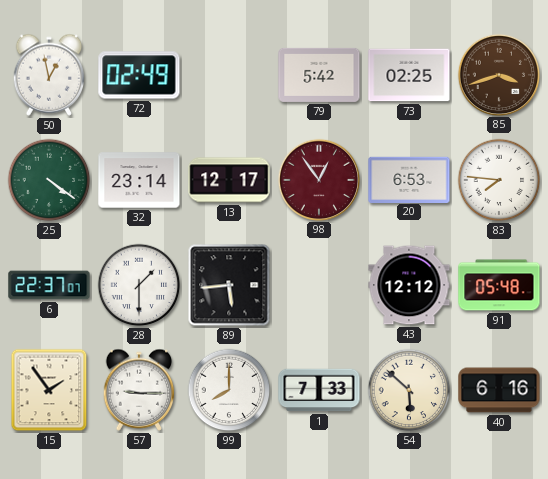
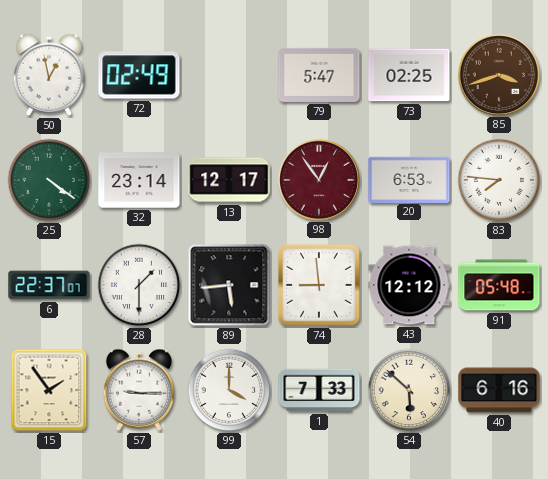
79: 5:42 -> 5:47 (319, 75)
74: none -> 8:59 (319, 285)
99: 8:00 -> 4:00 (229, 390)
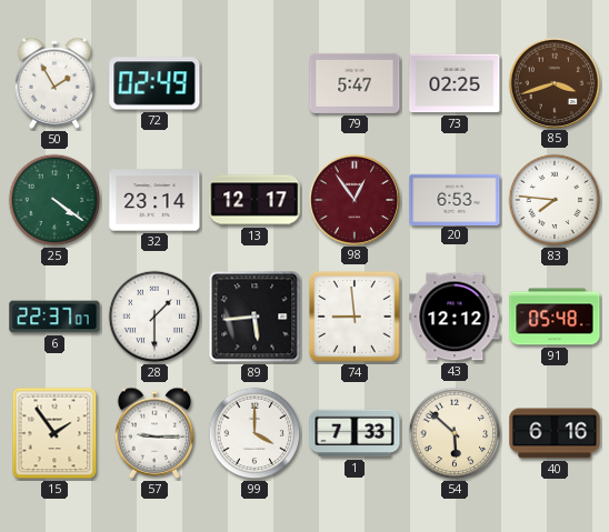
50: 12:58 -> 1:55 (54, 83)
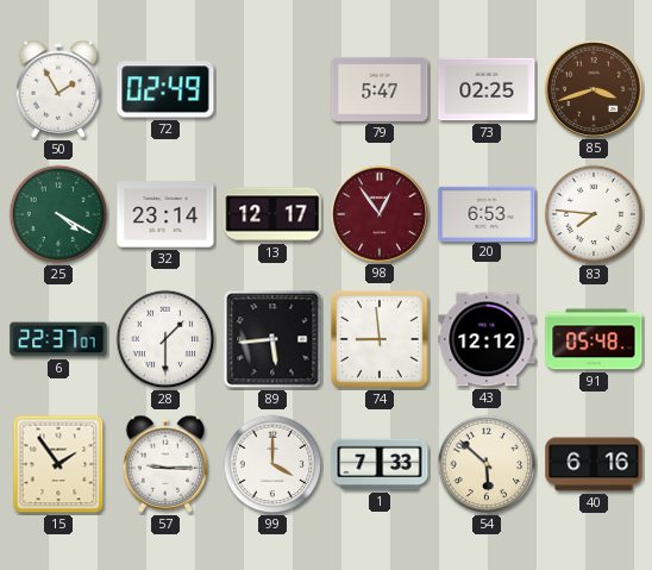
25: 4:21 -> 4:20 (58, 214)
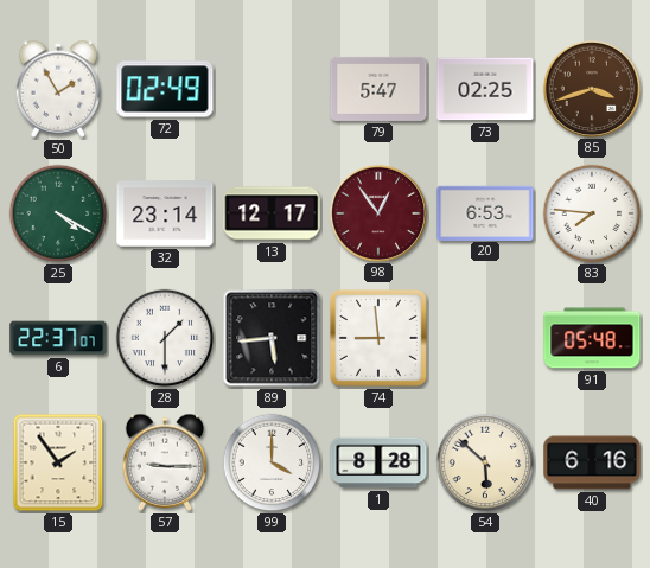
43: 12:12 -> none (487, 339)
1: 7:33 -> 8:28 (378, 462)
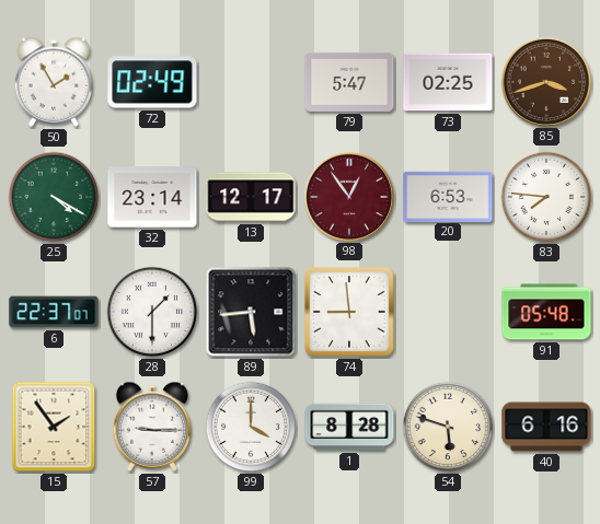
54: 5:52 -> 5:48 (448, 427)
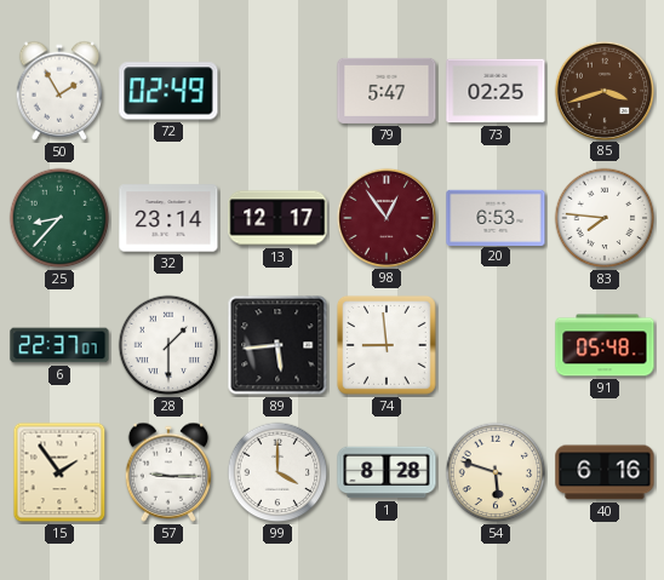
25: 4:20 -> 8:37 (59, 218)
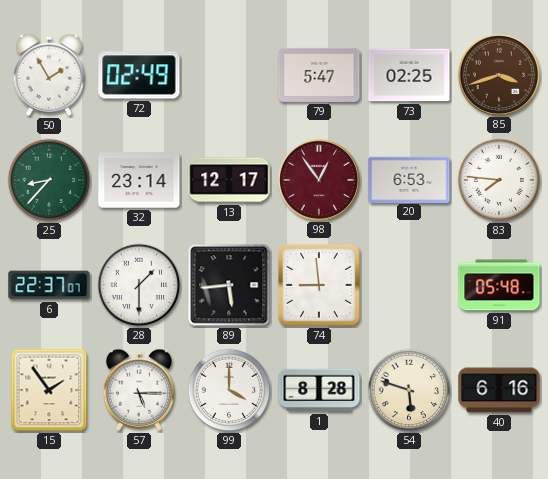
57: 9:15 -> 5:15 (139, 390)
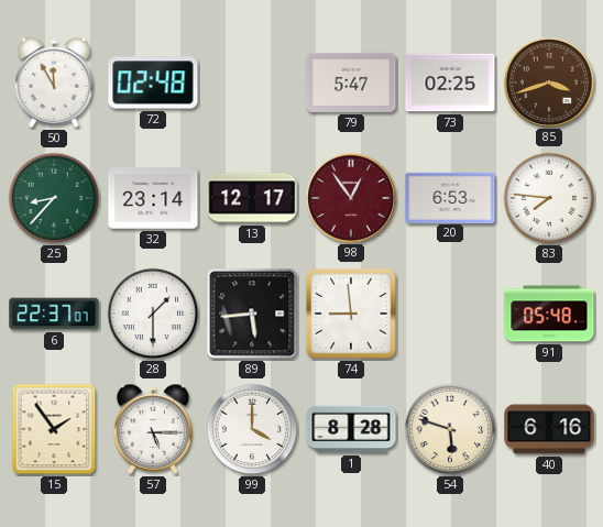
50: 1:55 -> 11:55 (54, 83)
72: 02:49 -> 02:48 (153, 83)
